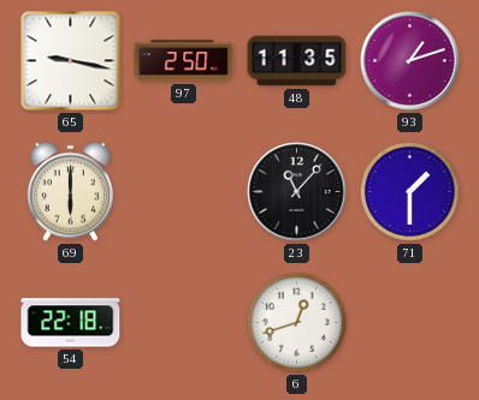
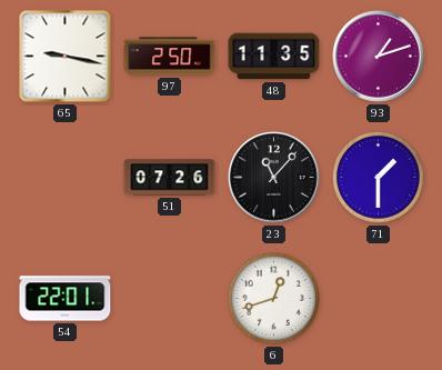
69: 6:00 -> none (70, 191)
51: none -> 07:26 (170, 178)
54: 22:18 -> 22:01 (66, 299)
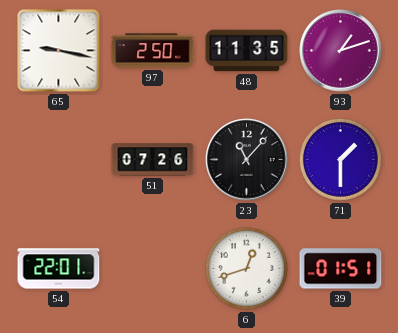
39: none -> 01:51 (341, 269)
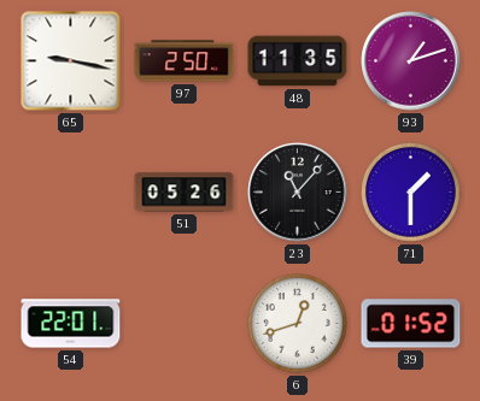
51: 07:26 -> 05:26 (185, 193)
39: 01:51 -> 01:52 (411, 324)
